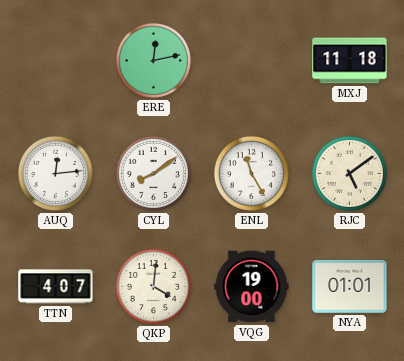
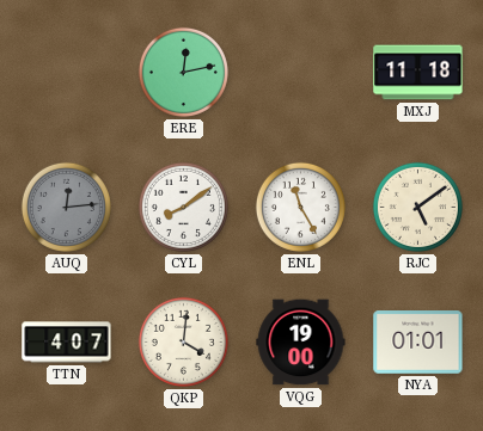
AUQ dial: white -> grey (66, 207)
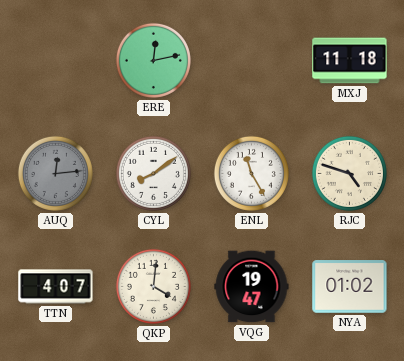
RJC: 5:09 -> 4:48 (349, 173)
VQG: 19:00 -> 19:47 (252, 287)
NYA: 01:01 -> 01:02 (350, 287)
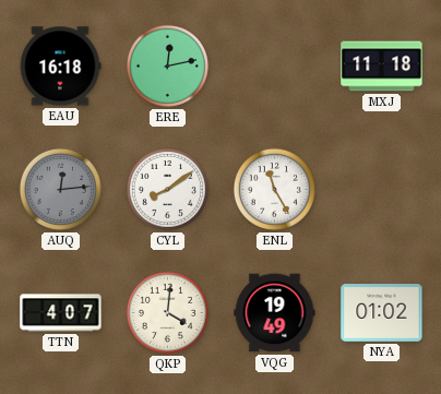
EAU: none -> 16:18 (60, 67)
RJC: 4:48 -> none (349, 173)
VQG: 19:47 -> 19:49 (275, 313)
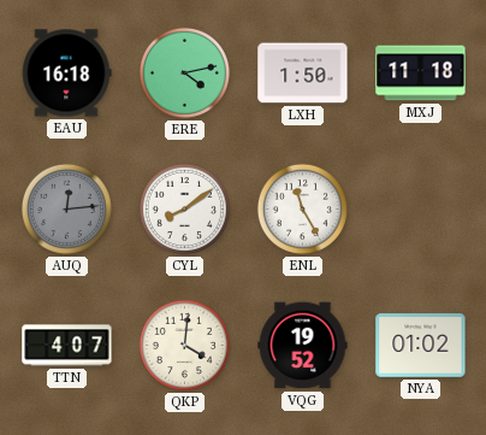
ERE: 12:13 -> 4:13 (184, 72)
LXH: none -> 1:50 (303, 74)
VQG: 19:49 -> 19:52 (303, 346)
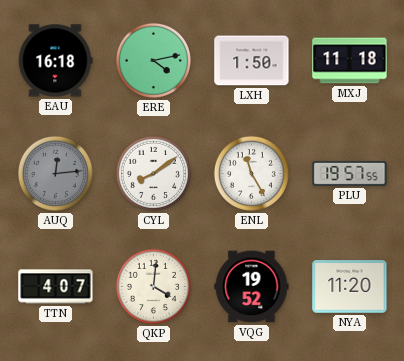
PLU: none -> 19:57 (350, 173)
NYA: 01:02 -> 11:20 (350, 287)
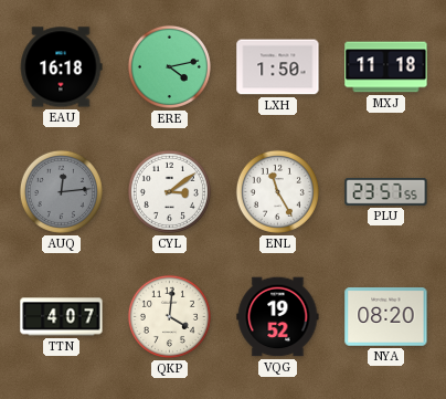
CYL: 8:09 -> 3:09 (169, 191)
PLU: 19:57 -> 23:57 (386, 191)
NYA: 11:20 -> 08:20 (386, 317)
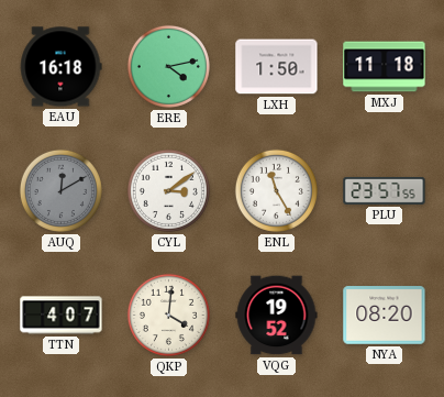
AUQ: 12:14 -> 12:10 (60, 190)
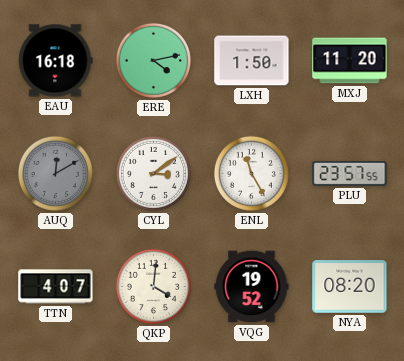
MXJ: 11:18 -> 11:20 (350, 61)
